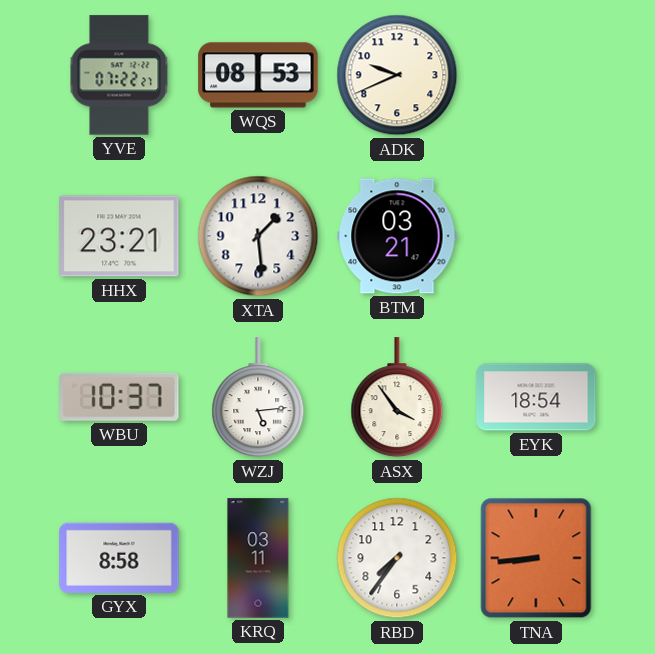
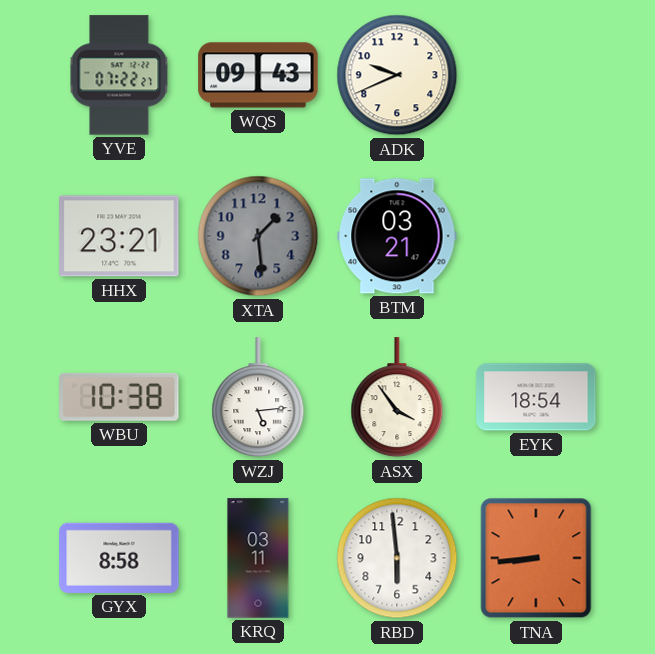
WQS: 08:53 -> 09:43 (258, 75)
XTA dial: white -> grey (258, 236)
WBU: 10:37 -> 10:38 (119, 397)
RBD: 7:36 -> 5:59 (397, 558)
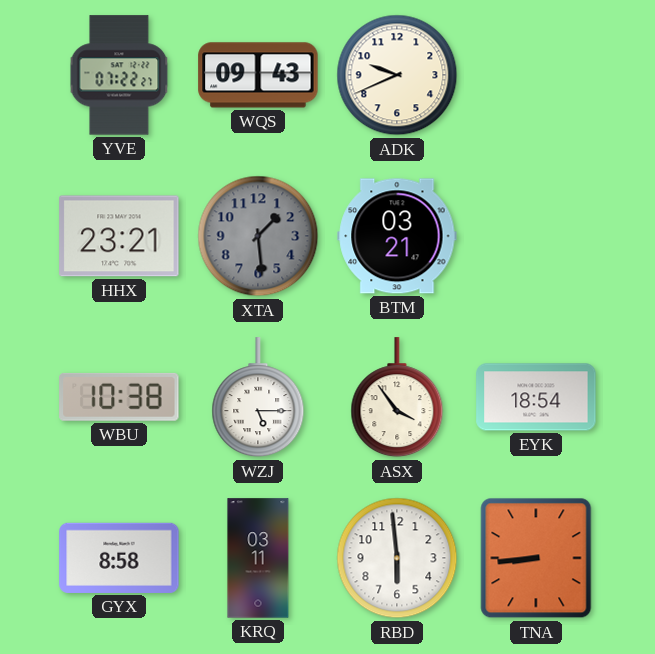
WZJ: 5:14 -> 5:15 (258, 398)
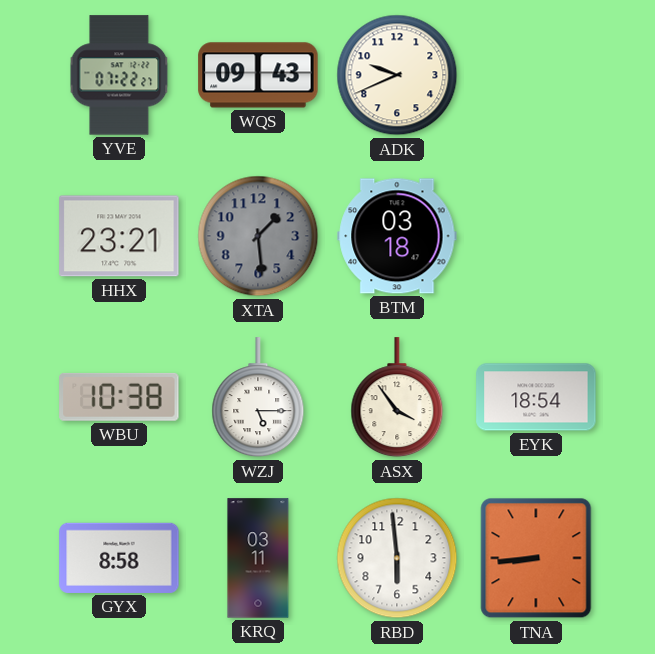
BTM: 03:21 -> 03:18 (397, 236)
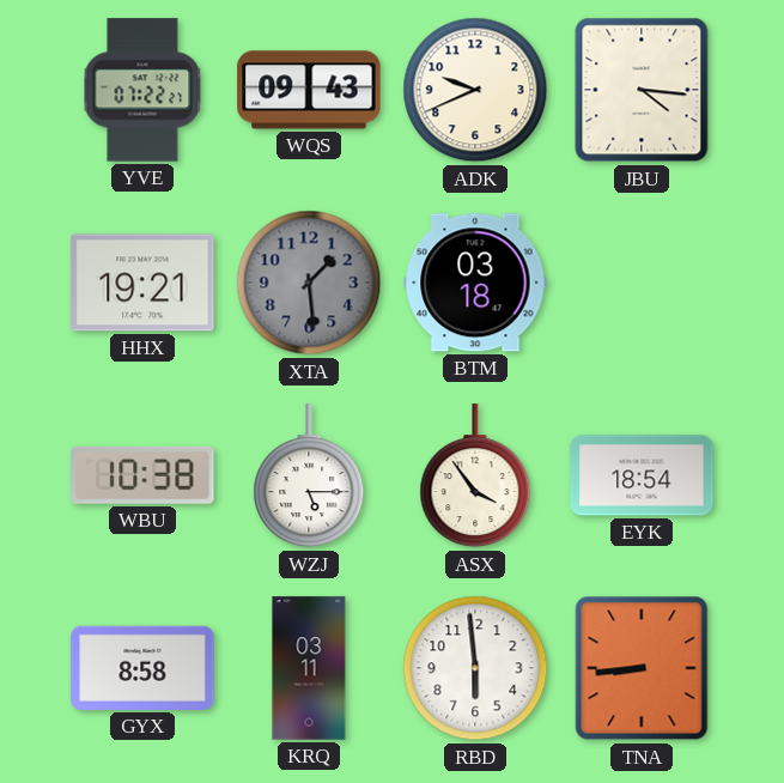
JBU: none -> 4:16 (642, 90)
HHX: 23:21 -> 19:21 (142, 283)
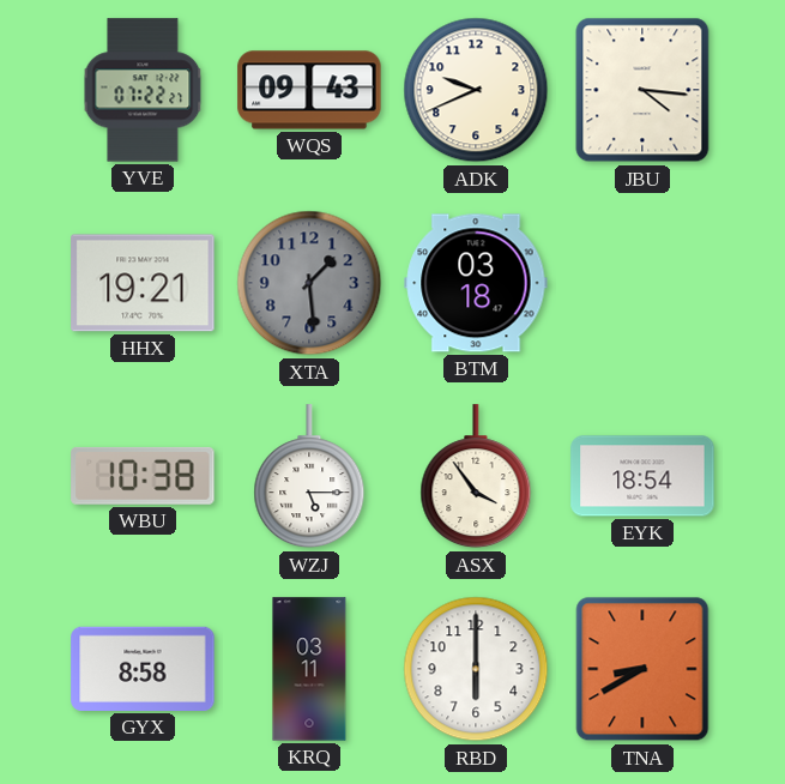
RBD: 5:59 -> 6:00 (476, 669)
TNA: 8:44 -> 8:40 (642, 669)
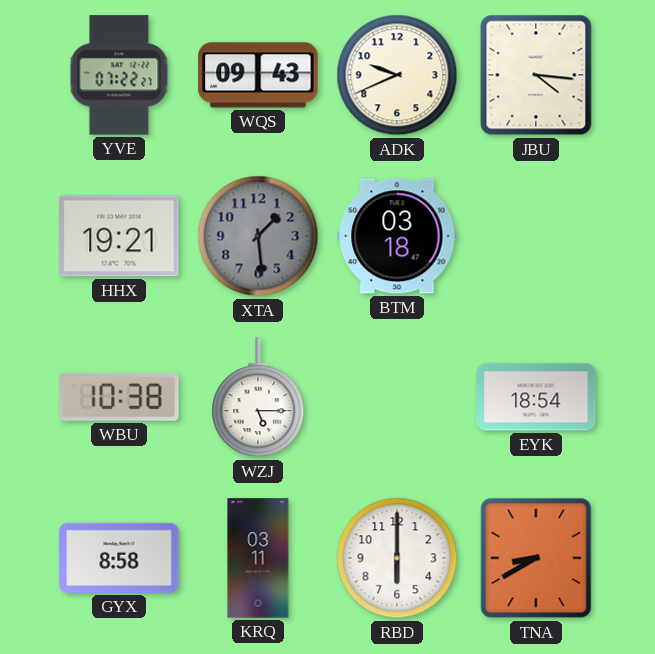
ASX: 3:54 -> none (476, 477)
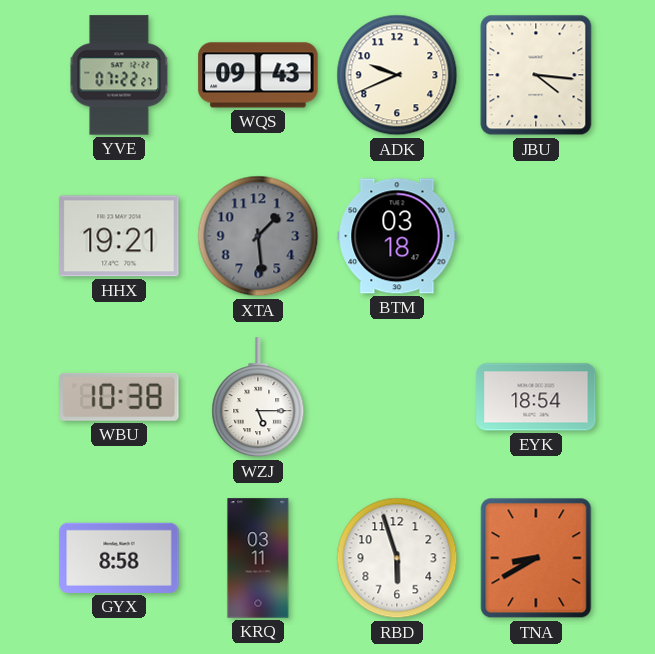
RBD: 6:00 -> 5:57 (397, 558)
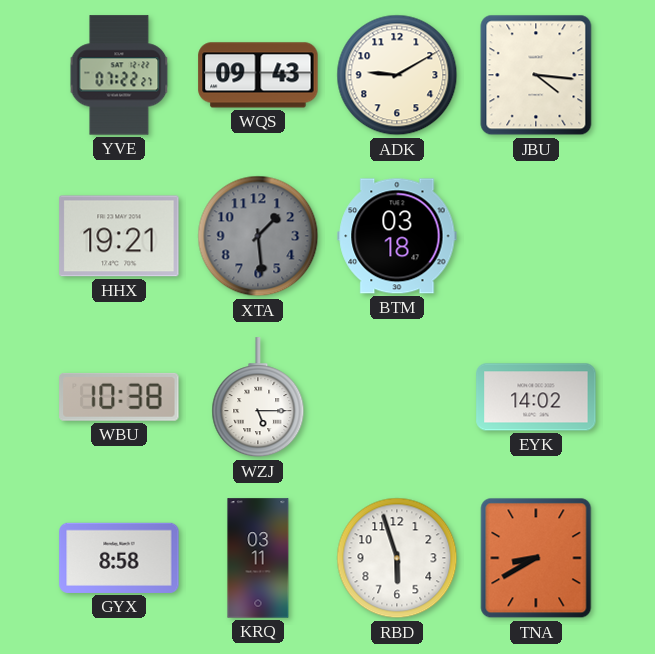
ADK: 9:41 -> 9:10 (397, 75)
EYK: 18:54 -> 14:02 (536, 397)
